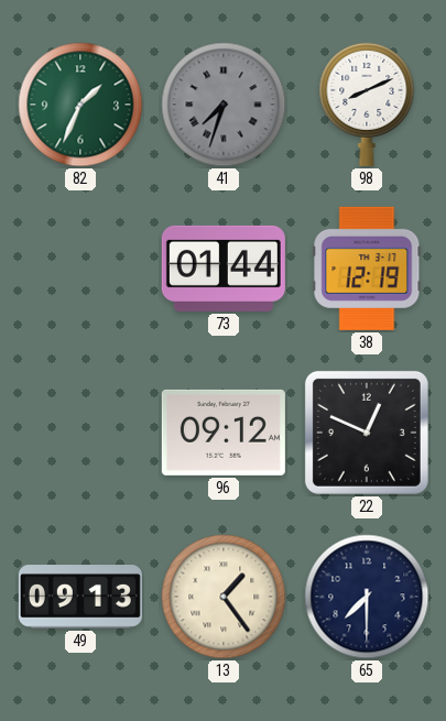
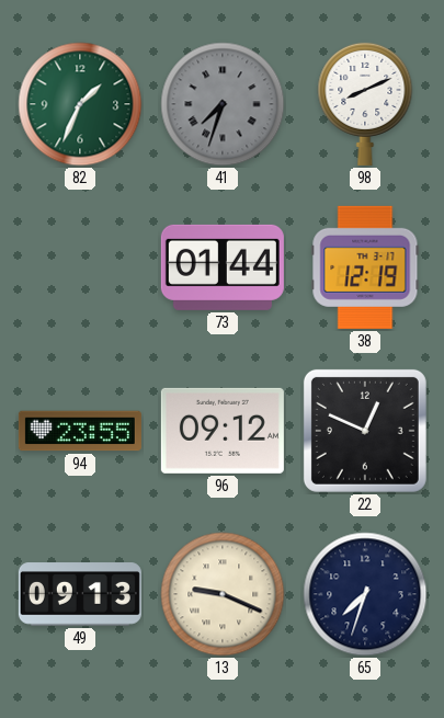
94: none -> 23:55 (80, 431)
13: 1:24 -> 9:19 (223, 594)
65: 7:30 -> 7:33 (365, 594)
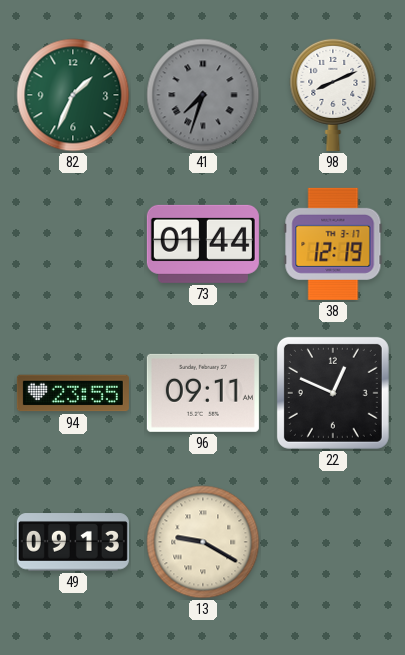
96: 09:12 -> 09:11 (203, 393)
13: 9:19 -> 9:20 (203, 542)
65: 7:33 -> none (365, 594)
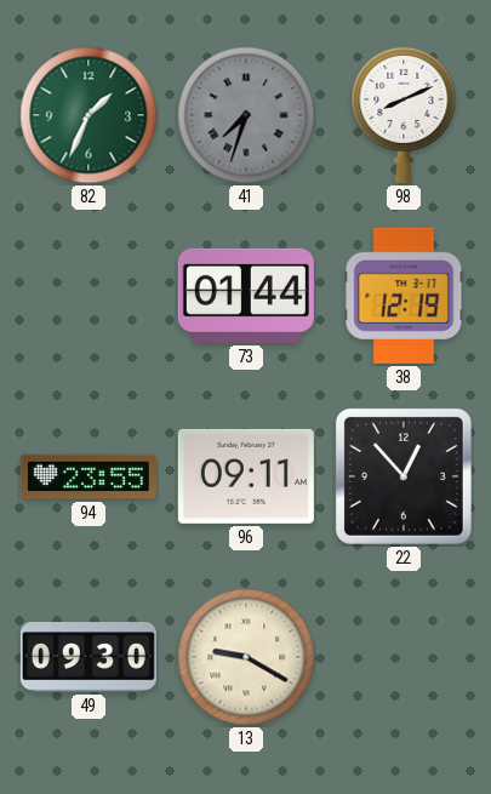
22: 12:49 -> 12:53 (404, 476)
49: 09:13 -> 09:30 (89, 657)
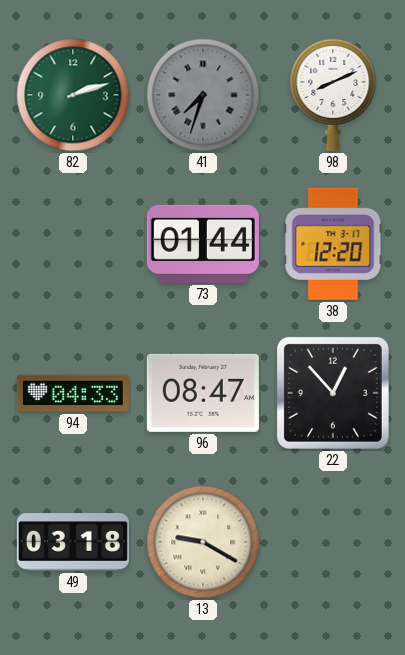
82: 1:34 -> 2:12 (73, 95)
38: 12:19 -> 12:20 (333, 244)
94: 23:55 -> 04:33 (73, 393)
96: 09:11 -> 08:47 (203, 393)
49: 09:30 -> 03:18 (73, 542)
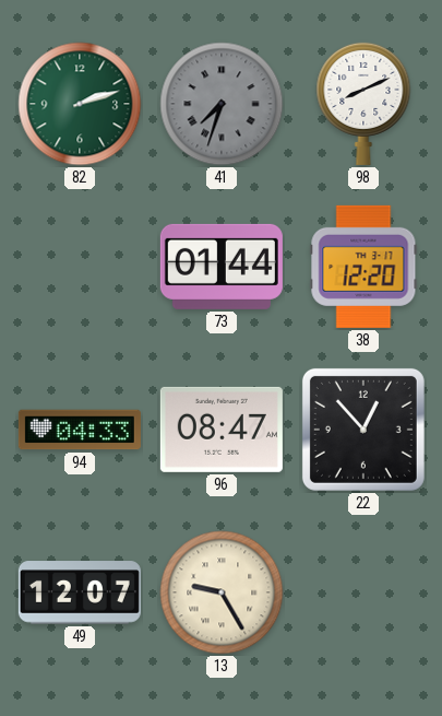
49: 03:18 -> 12:07 (80, 592)
13: 9:20 -> 9:25 (222, 592)
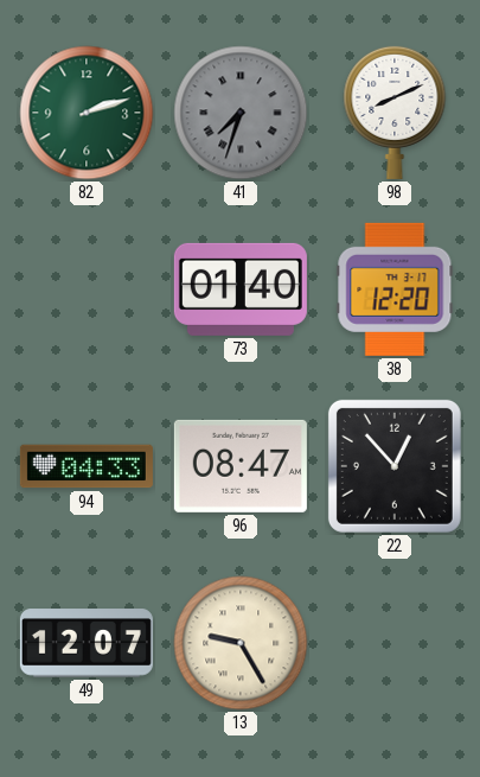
73: 01:44 -> 01:40 (241, 289)
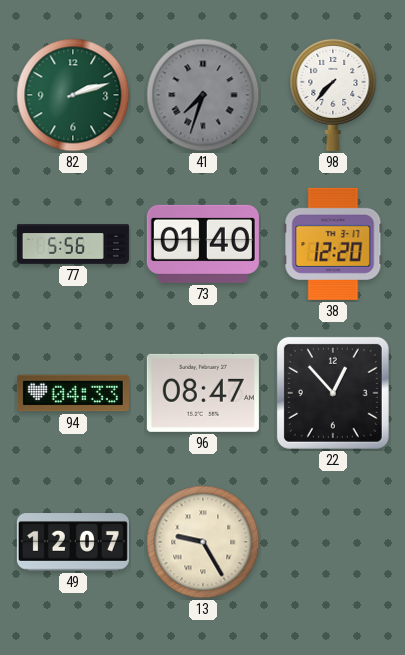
98: 8:11 -> 7:37 (333, 94)
77: none -> 5:56 (73, 245)
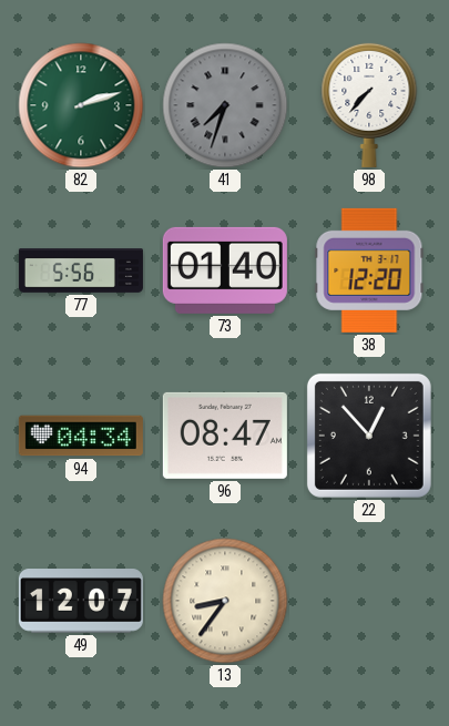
94: 04:33 -> 04:34 (81, 436)
13: 9:25 -> 8:36 (225, 601)
